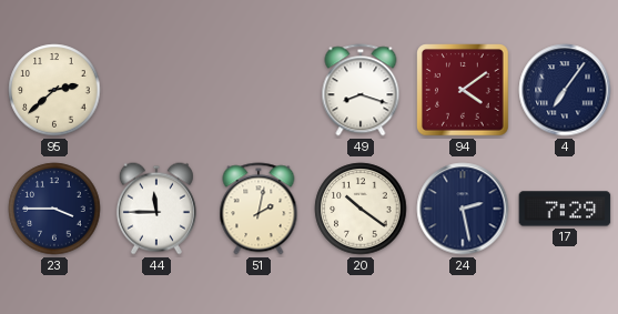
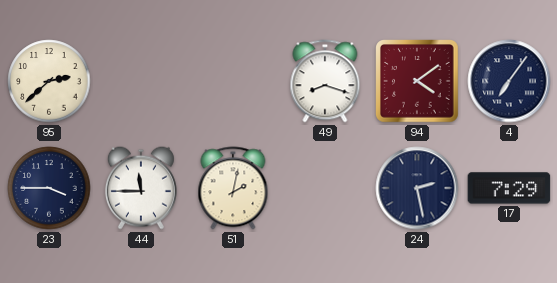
20: 10:21 -> none (361, 209)
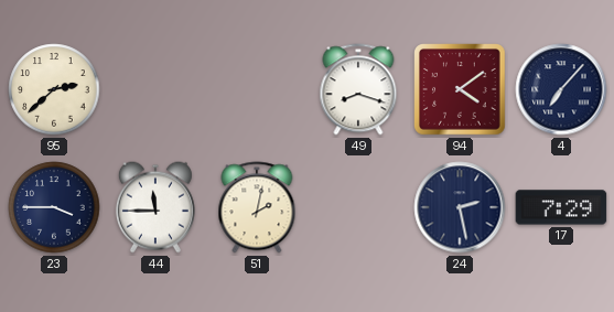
4: 7:06 -> 7:07 (561, 89)
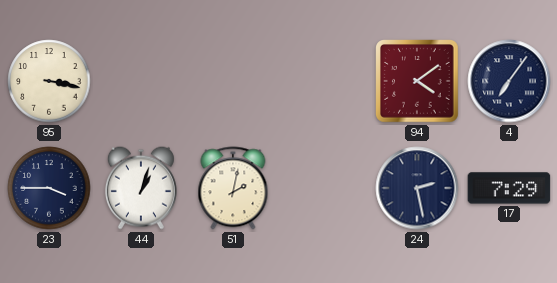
95: 2:38 -> 3:17 (49, 81)
49: 8:18 -> none (358, 89)
4: 7:07 -> 7:06 (509, 81)
44: 11:45 -> 1:03 (141, 188)
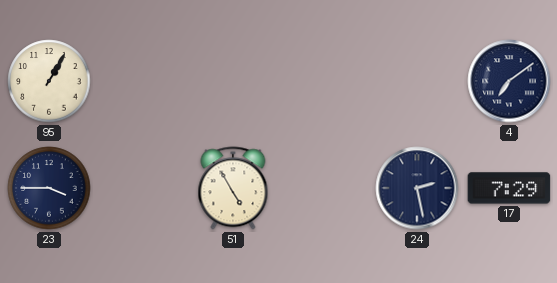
95: 3:17 -> 1:05 (49, 81)
94: 4:09 -> none (417, 81)
4: 7:06 -> 7:09 (509, 81)
44: 1:03 -> none (141, 188)
51: 2:02 -> 4:55 (233, 188)
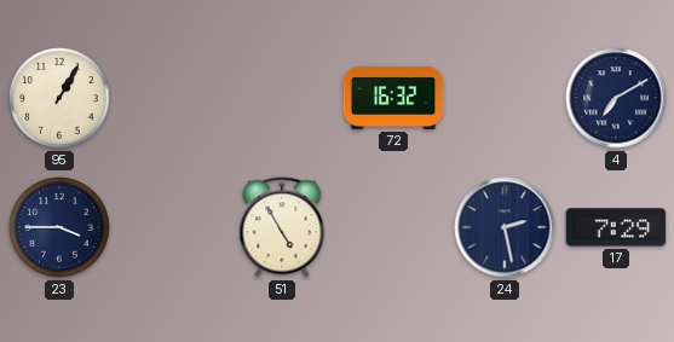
72: none -> 16:32 (393, 98)
4: 7:09 -> 7:10 (616, 98)
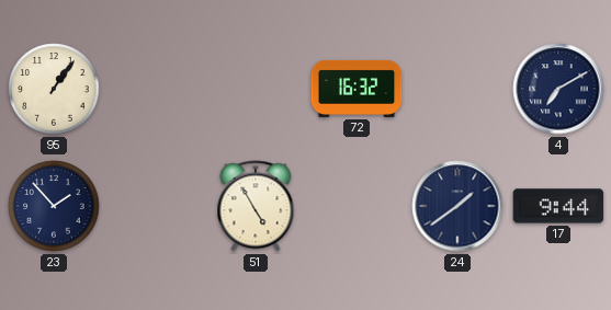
95: 1:05 -> 1:06 (54, 89)
23: 3:45 -> 1:53 (54, 206)
24: 2:28 -> 1:39 (457, 206)
17: 7:29 -> 9:44 (558, 206)
